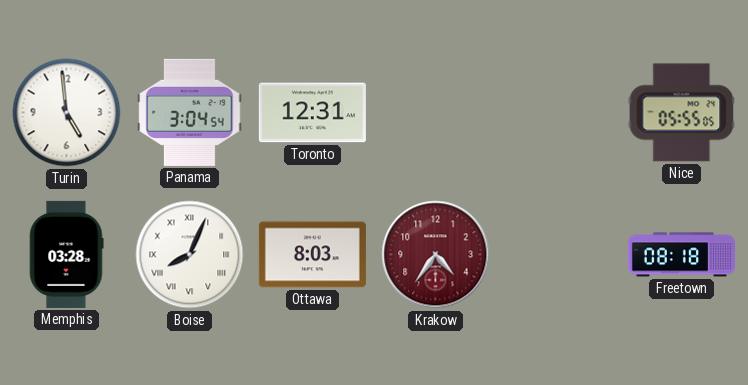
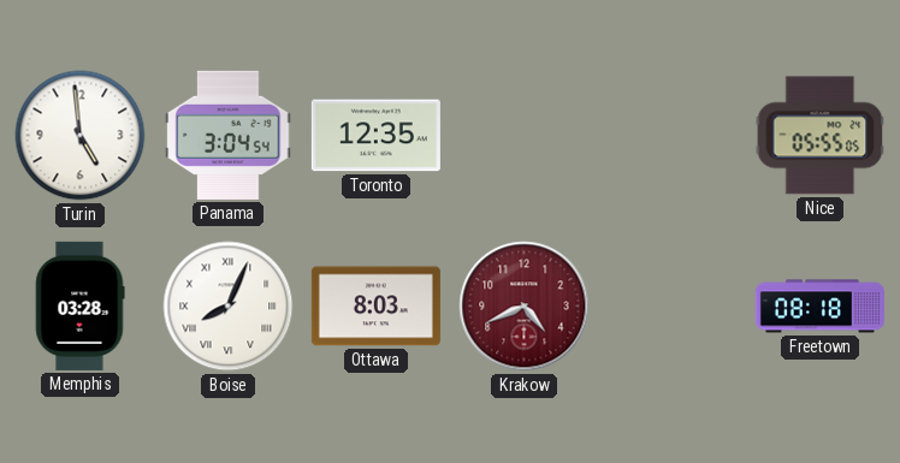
Toronto: 12:31 -> 12:35 (375, 136)
Krakow: 4:36 -> 4:41 (525, 307)
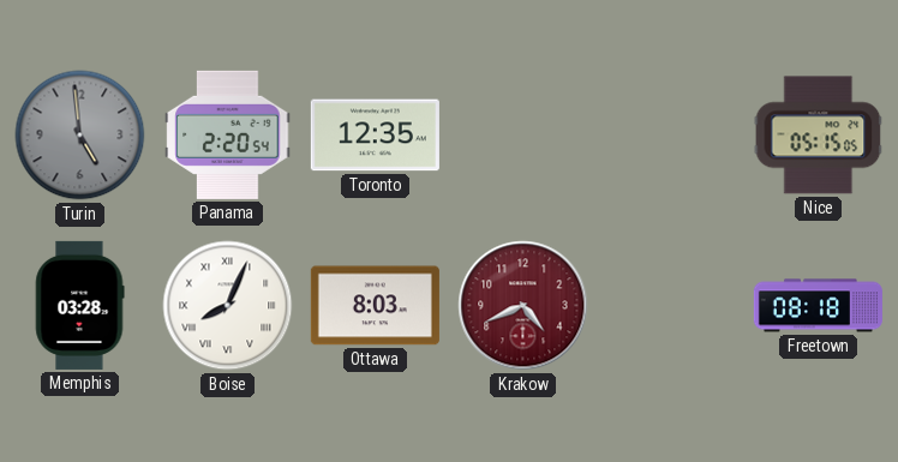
Turin dial: white -> grey (80, 136)
Panama: 3:04 -> 2:20 (228, 134)
Nice: 05:55 -> 05:15 (819, 136)
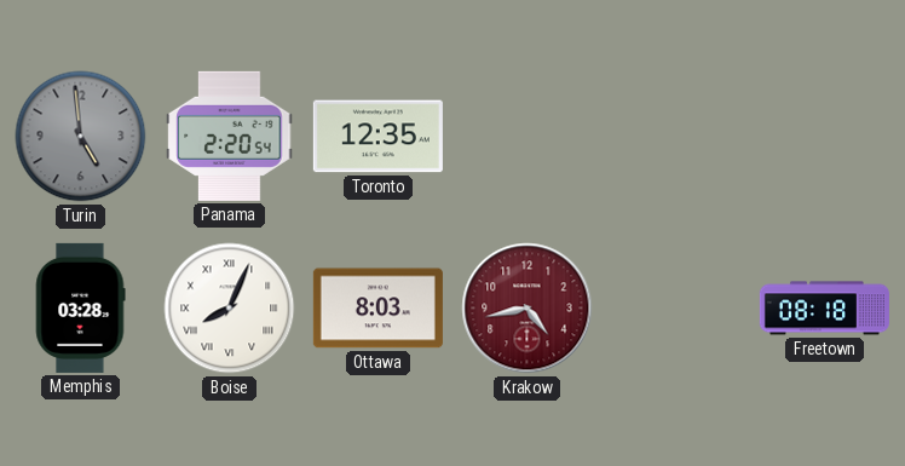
Nice: 05:15 -> none (819, 136)
Krakow: 4:41 -> 4:43 (528, 309)
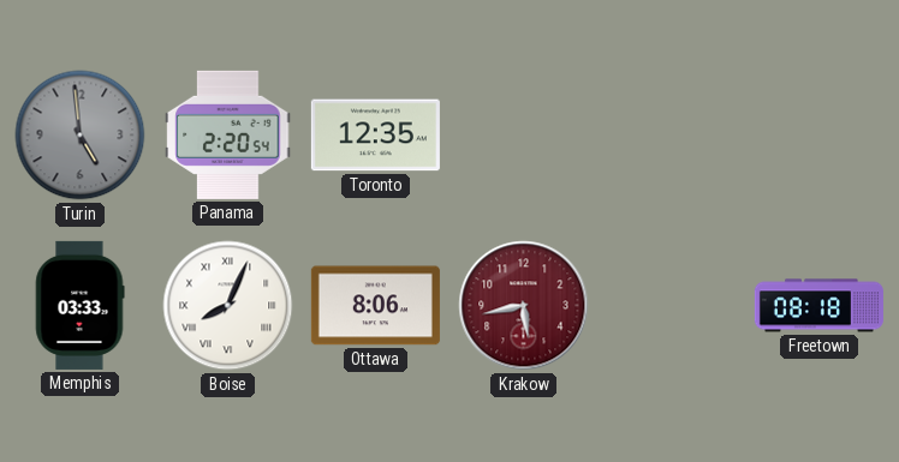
Memphis: 03:28 -> 03:33 (79, 305)
Ottawa: 8:03 -> 8:06 (375, 306)
Krakow: 4:43 -> 5:43 (524, 306)
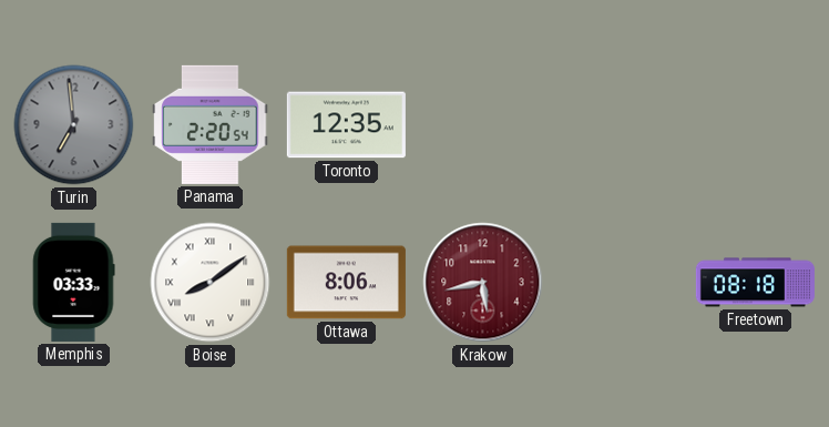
Turin: 4:59 -> 6:59 (74, 125)
Boise: 8:04 -> 8:09 (211, 283)
